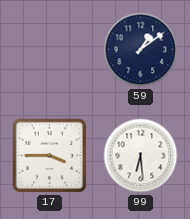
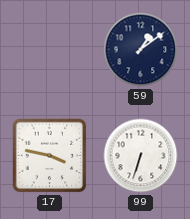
17: 3:45 -> 3:47 (50, 156)
99: 6:29 -> 6:33 (141, 156)
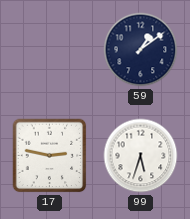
17: 3:47 -> 2:47 (50, 156)
99: 6:33 -> 5:33 (141, 156)
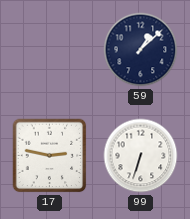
59: 1:09 -> 1:08 (141, 50)
99: 5:33 -> 6:33 (141, 156)
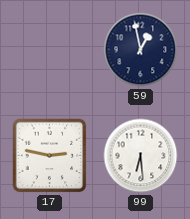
59: 1:08 -> 12:58 (141, 50)
99: 6:33 -> 6:29 (141, 156)
